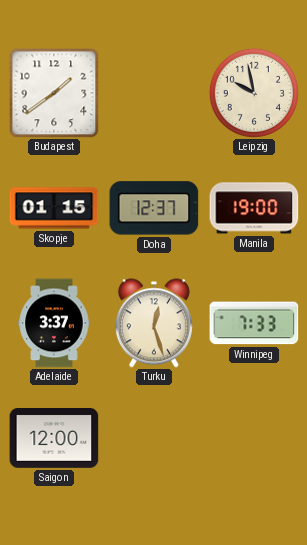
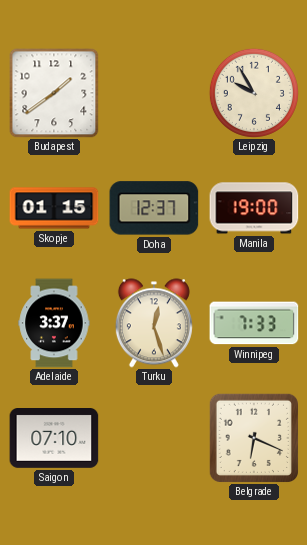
Leipzig: 9:58 -> 9:55 (254, 93)
Saigon: 12:00 -> 07:10 (54, 439)
Belgrade: none -> 6:19 (253, 437)
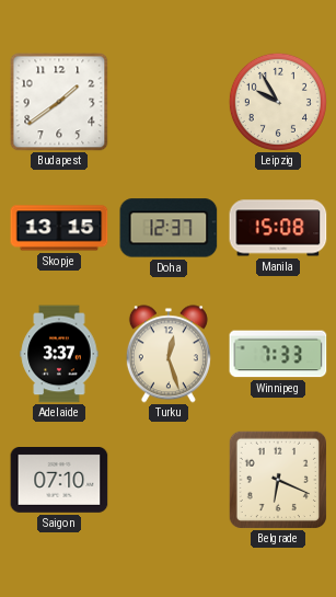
Skopje: 01:15 -> 13:15 (59, 228)
Manila: 19:00 -> 15:08 (278, 228)
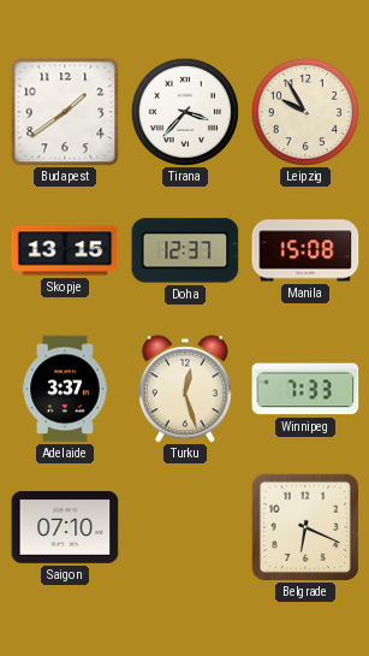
Tirana: none -> 3:37 (185, 112)
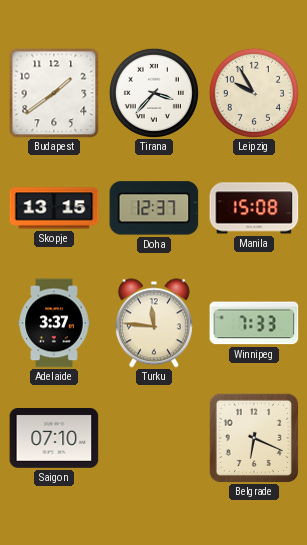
Turku: 12:27 -> 11:46 (154, 323)
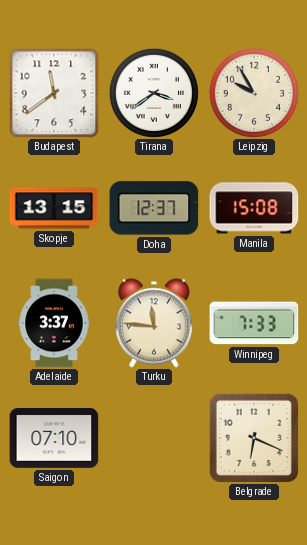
Budapest: 1:39 -> 11:39 (54, 93)
Tirana: 3:37 -> 3:39 (154, 93)
